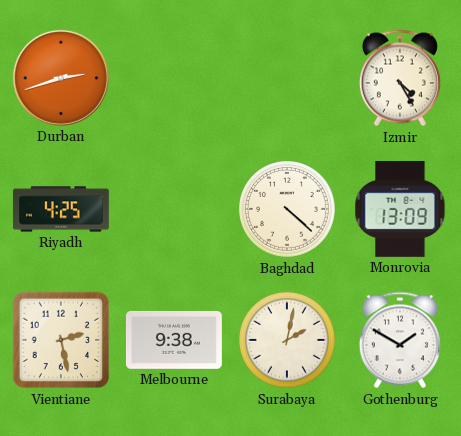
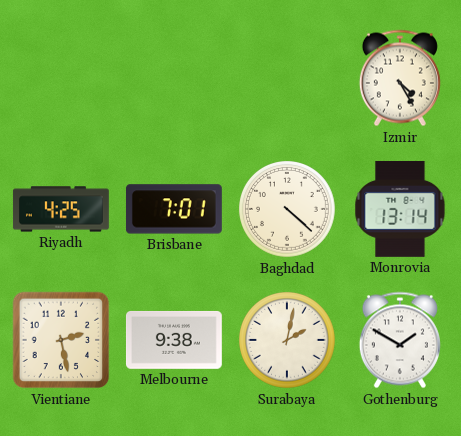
Durban: 2:42 -> none (61, 78)
Brisbane: none -> 7:01 (174, 209)
Monrovia: 13:09 -> 13:14 (400, 209)
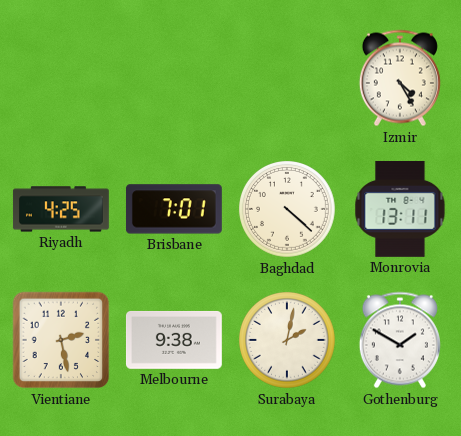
Monrovia: 13:14 -> 13:11 (400, 209)
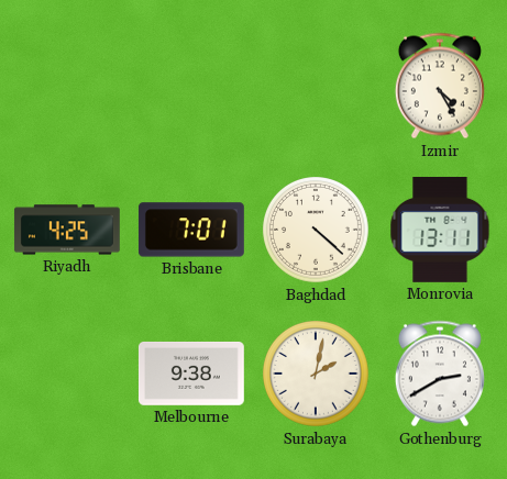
Vientiane: 2:28 -> none (61, 340)
Gothenburg: 1:50 -> 2:40 (440, 374)
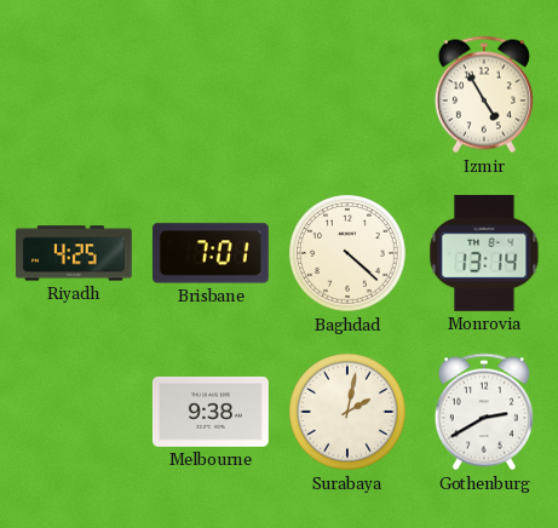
Izmir: 4:25 -> 4:55 (484, 94)
Monrovia: 13:11 -> 13:14 (484, 253)
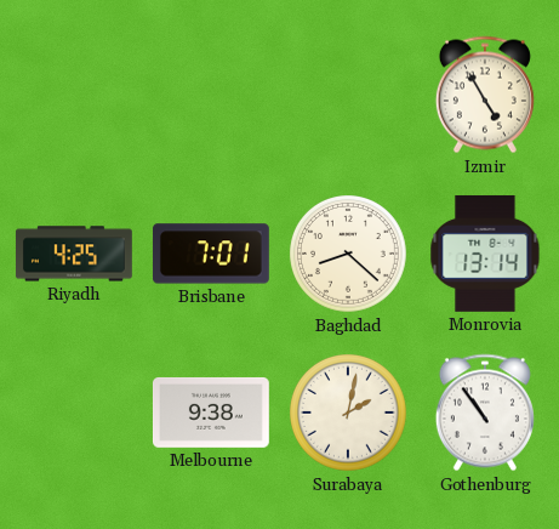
Baghdad: 4:22 -> 8:22 (349, 255)
Gothenburg: 2:40 -> 10:54 (485, 413)
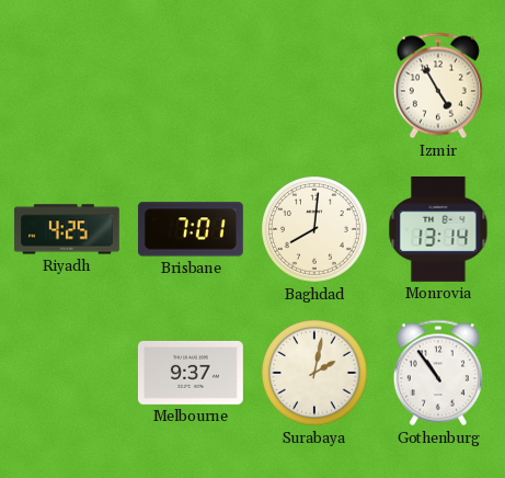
Baghdad: 8:22 -> 8:01 (315, 230)
Melbourne: 9:38 -> 9:37 (191, 373)
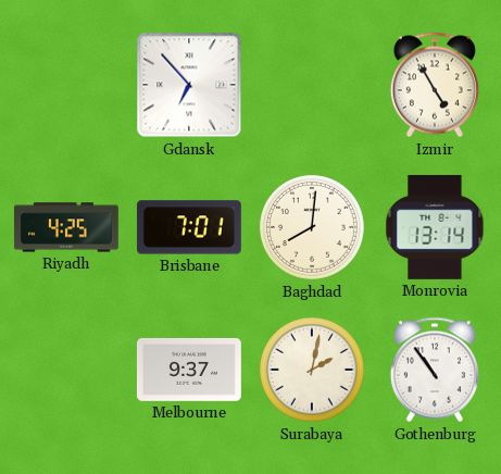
Gdansk: none -> 6:53 (189, 85)
